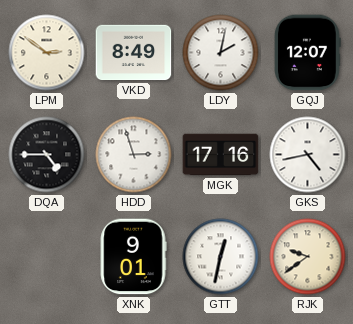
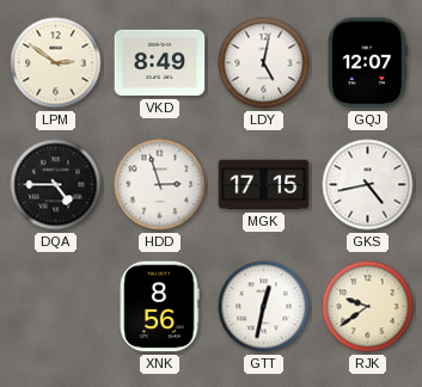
LDY: 2:02 -> 5:02 (264, 63)
MGK: 17:16 -> 17:15 (264, 185)
XNK: 9:01 -> 8:56 (159, 307)
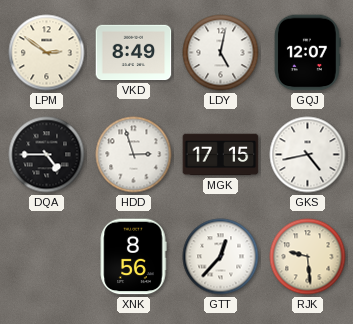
GTT: 12:32 -> 12:37 (221, 257)
RJK: 9:39 -> 9:29 (308, 257)
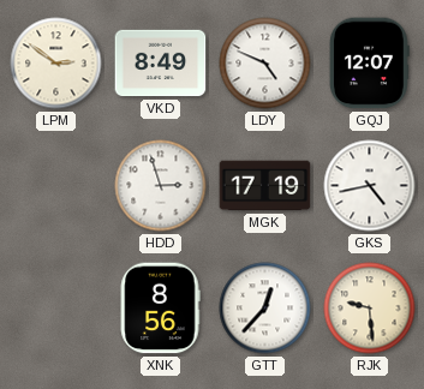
LDY: 5:02 -> 4:49 (265, 64)
DQA: 4:45 -> none (47, 155)
MGK: 17:15 -> 17:19 (265, 186)
